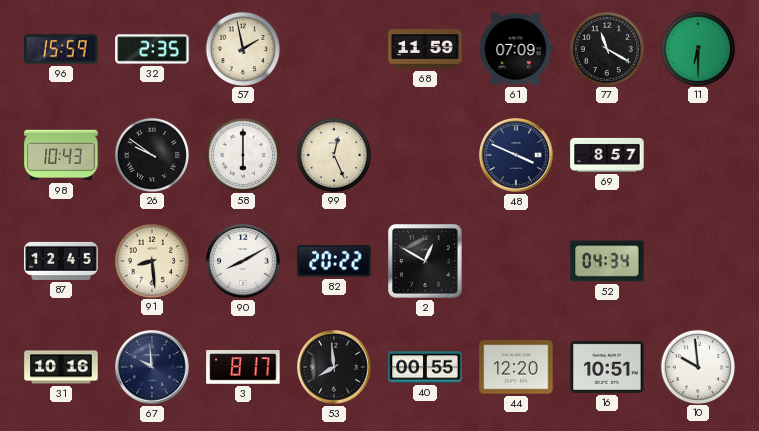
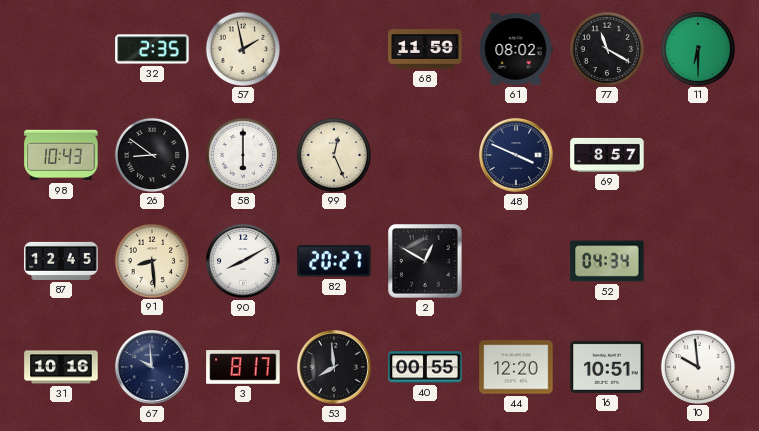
96: 15:59 -> none (61, 49)
61: 07:09 -> 08:02 (516, 49)
26: 9:51 -> 8:51 (151, 154)
82: 20:22 -> 20:27 (334, 261)
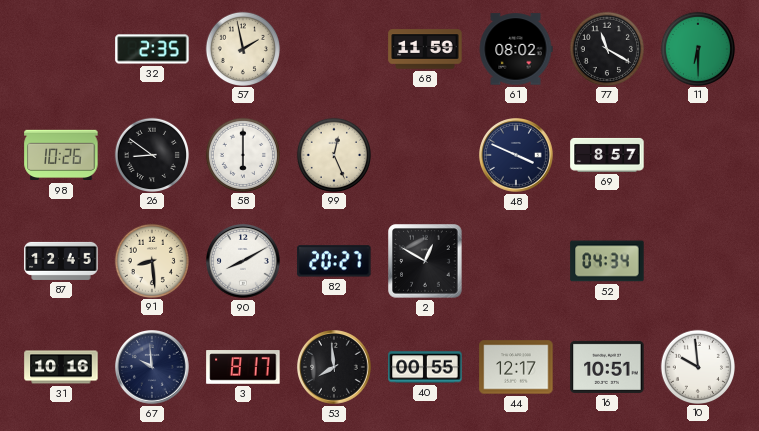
98: 10:43 -> 10:26 (61, 155)
44: 12:20 -> 12:17 (516, 367)
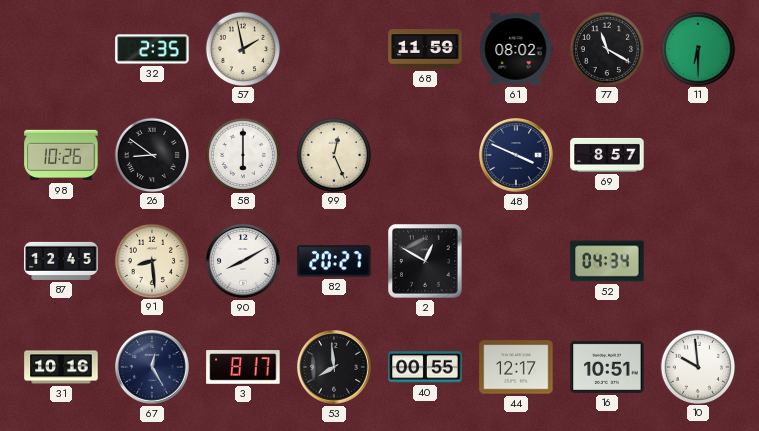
67: 9:59 -> 12:25 (153, 368)
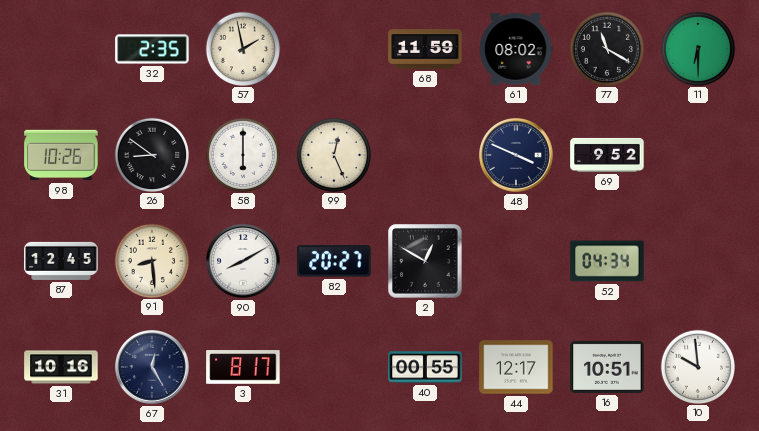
69: 8:57 -> 9:52 (607, 155)
53: 7:59 -> none (335, 368)
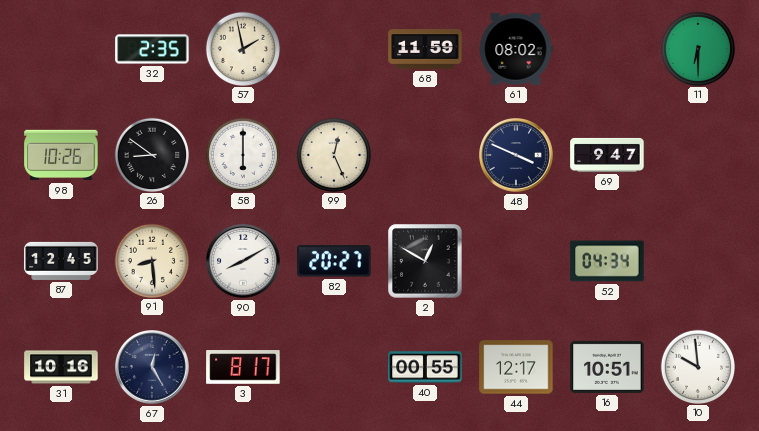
77: 11:20 -> none (606, 48)
69: 9:52 -> 9:47 (607, 155)
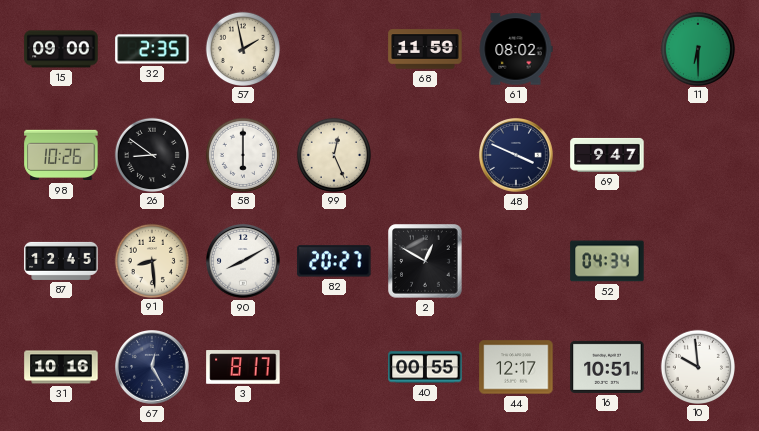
15: none -> 09:00 (61, 49)
